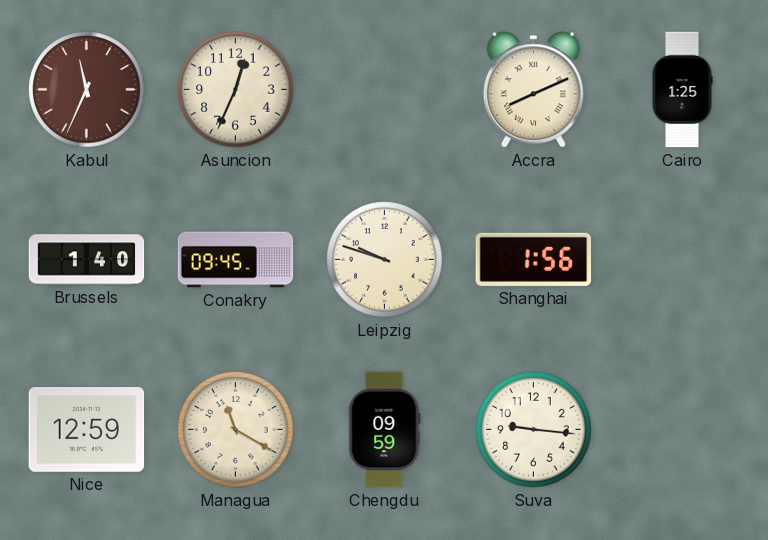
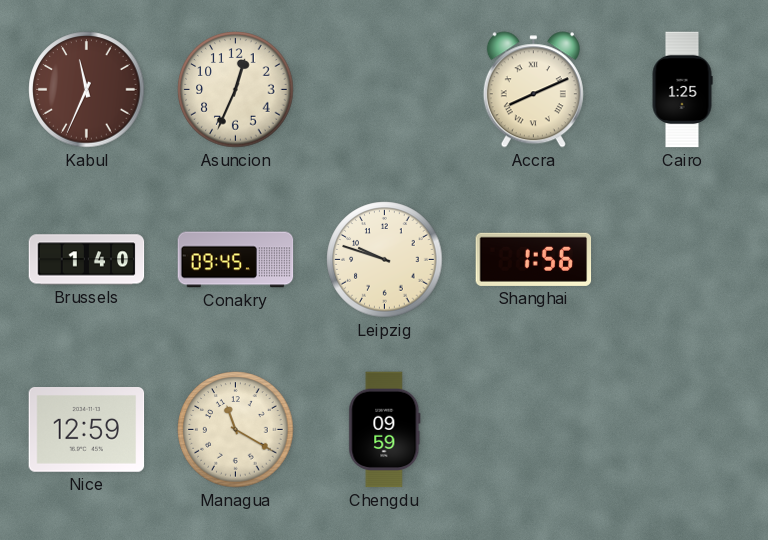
Suva: 9:16 -> none (534, 430)
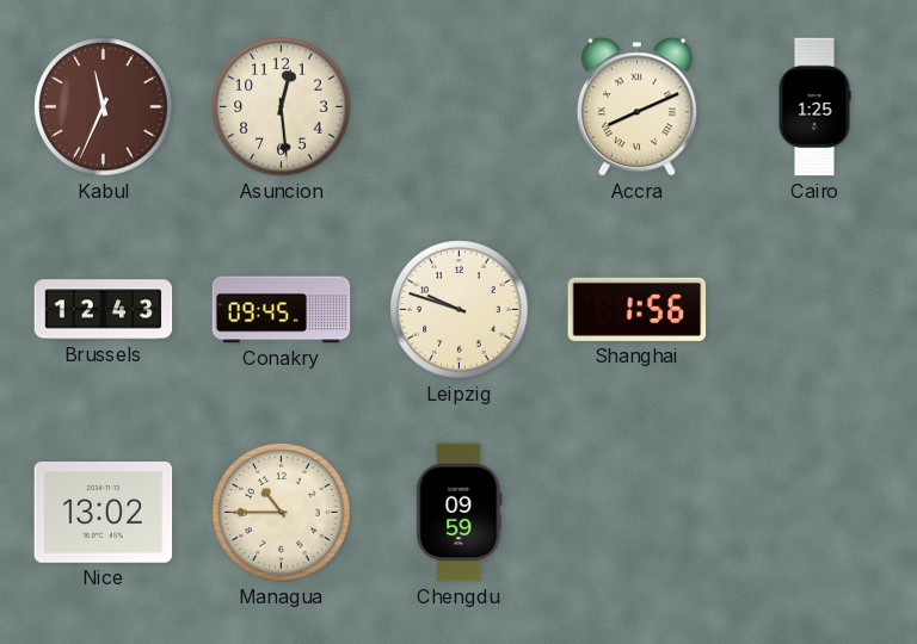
Asuncion: 12:34 -> 12:29 (282, 107)
Brussels: 1:40 -> 12:43 (104, 310)
Nice: 12:59 -> 13:02 (104, 513)
Managua: 11:20 -> 10:45 (282, 513)
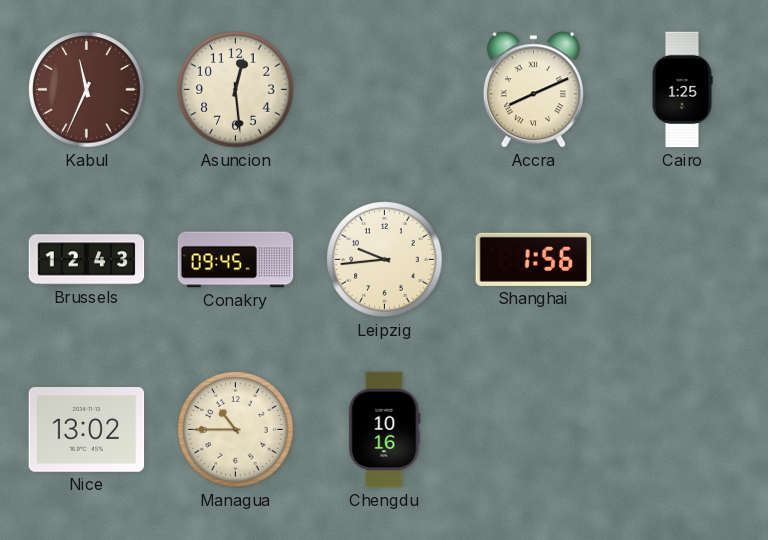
Leipzig: 9:48 -> 9:44 (385, 260)
Chengdu: 09:59 -> 10:16 (385, 430)
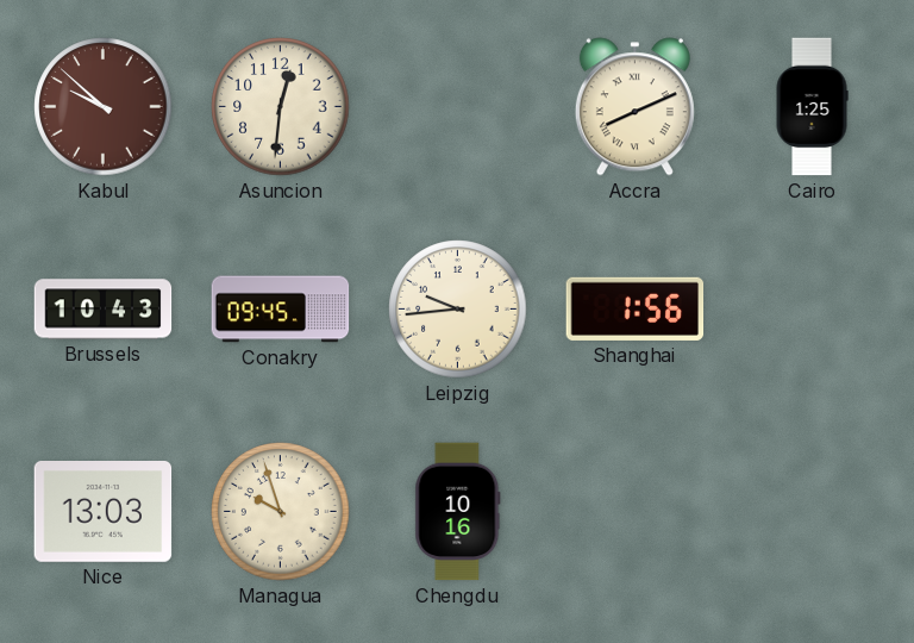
Kabul: 11:34 -> 9:52 (104, 107)
Asuncion: 12:29 -> 12:31 (281, 107)
Brussels: 12:43 -> 10:43 (104, 310)
Nice: 13:02 -> 13:03 (104, 512)
Managua: 10:45 -> 9:57 (281, 512)
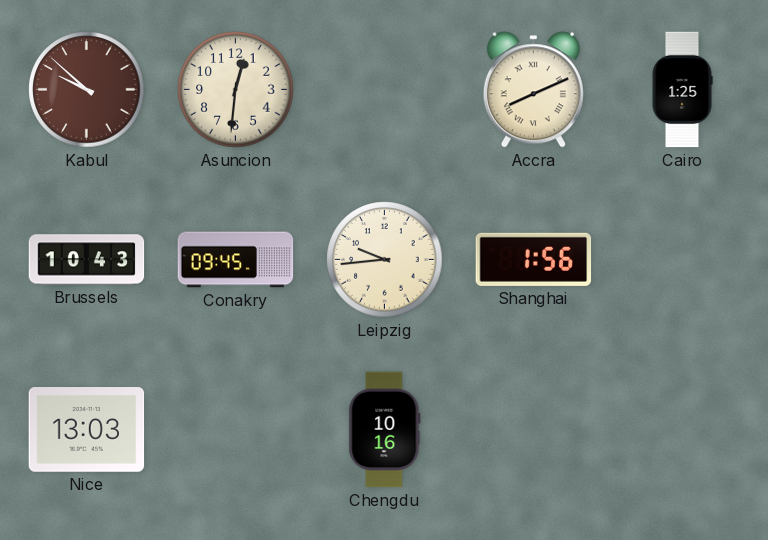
Managua: 9:57 -> none (281, 512)
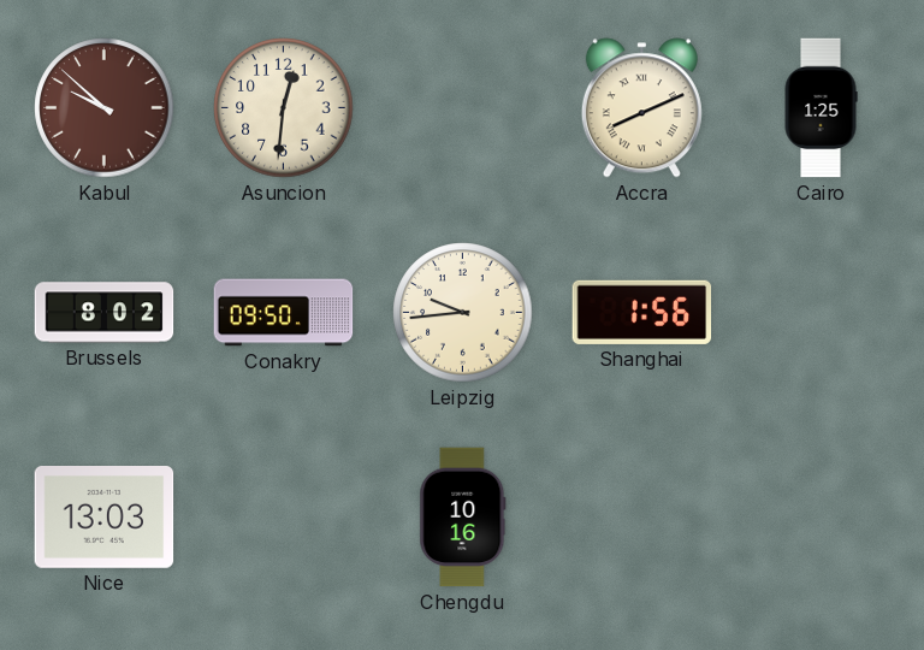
Brussels: 10:43 -> 8:02 (105, 313)
Conakry: 09:45 -> 09:50 (284, 313)
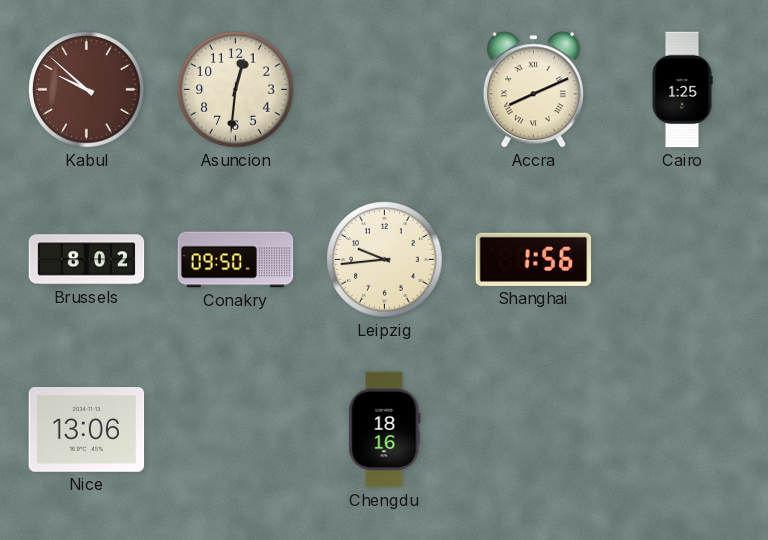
Nice: 13:03 -> 13:06 (87, 430)
Chengdu: 10:16 -> 18:16 (385, 430)
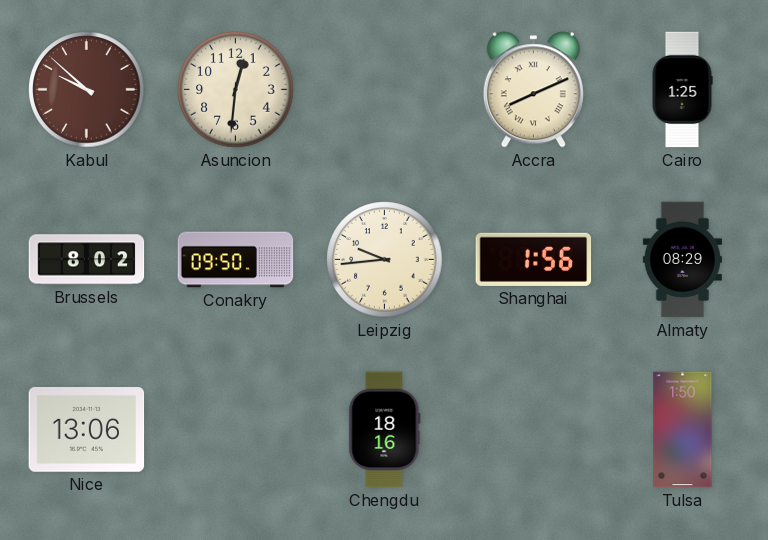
Almaty: none -> 08:29 (682, 260)
Tulsa: none -> 1:50 (683, 430)
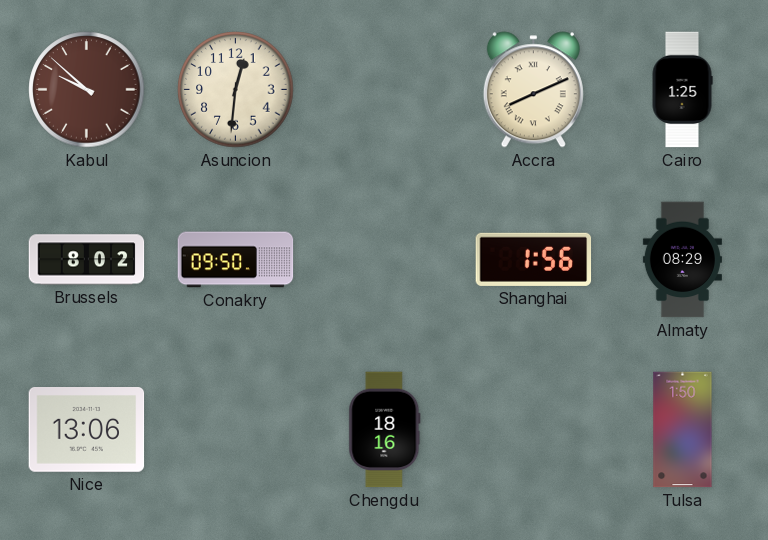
Leipzig: 9:44 -> none (385, 260)
